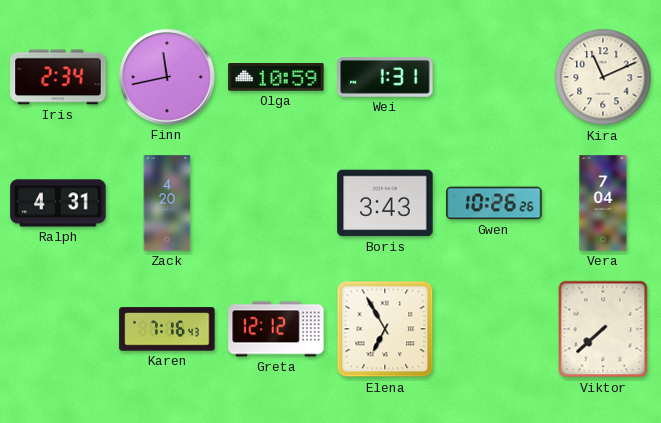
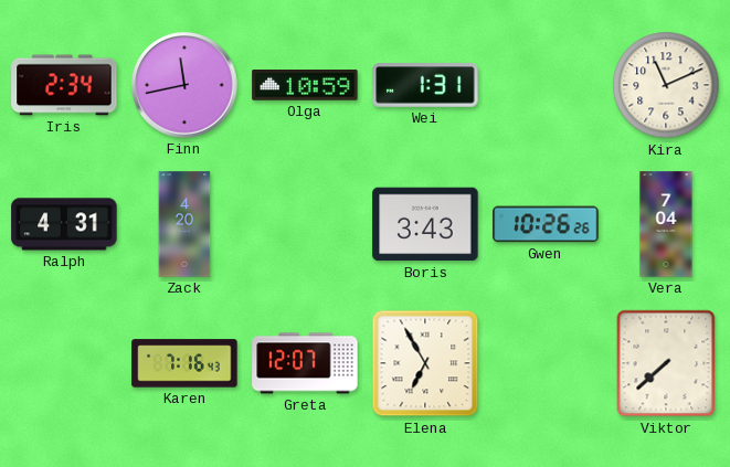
Greta: 12:12 -> 12:07 (305, 363)
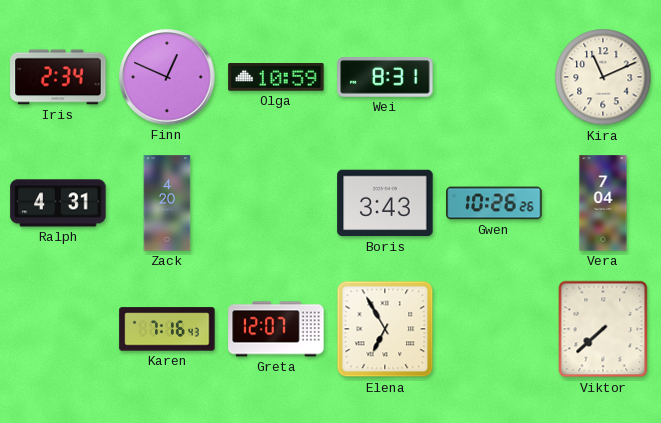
Finn: 11:43 -> 12:49 (167, 77)
Wei: 1:31 -> 8:31 (385, 77)
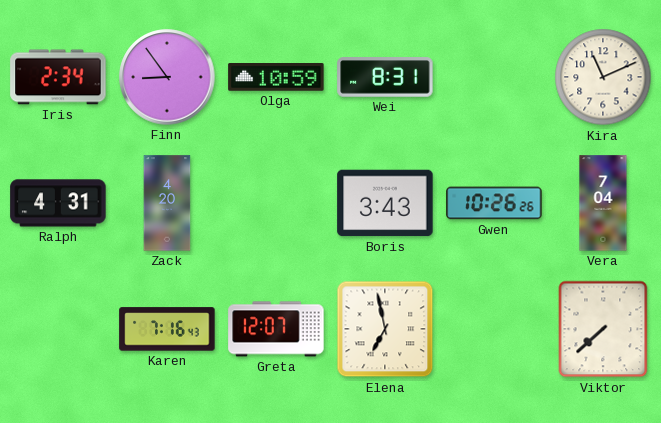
Finn: 12:49 -> 8:54 (167, 77)
Elena: 6:55 -> 6:58 (385, 329)
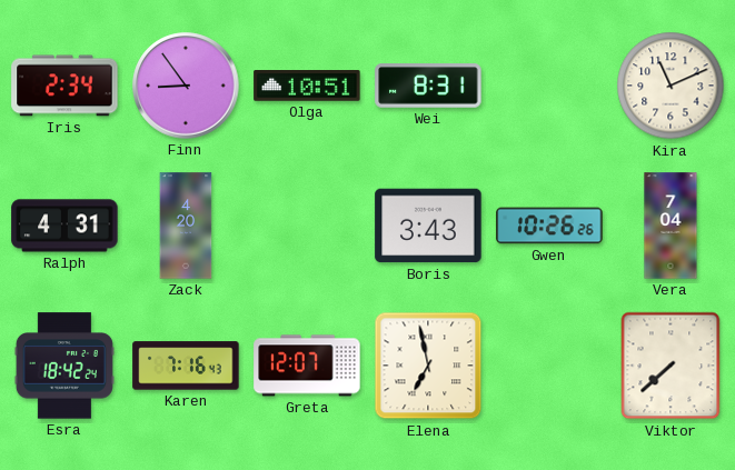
Olga: 10:59 -> 10:51 (307, 87)
Esra: none -> 18:42 (64, 366)
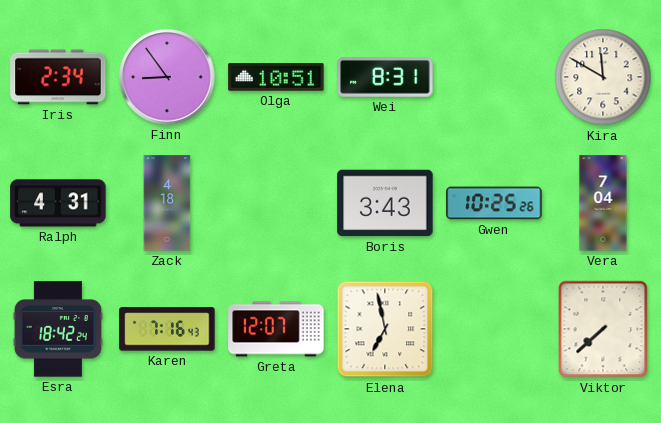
Kira: 11:11 -> 11:50 (603, 77)
Zack: 4:20 -> 4:18 (167, 203)
Gwen: 10:26 -> 10:25 (494, 203)
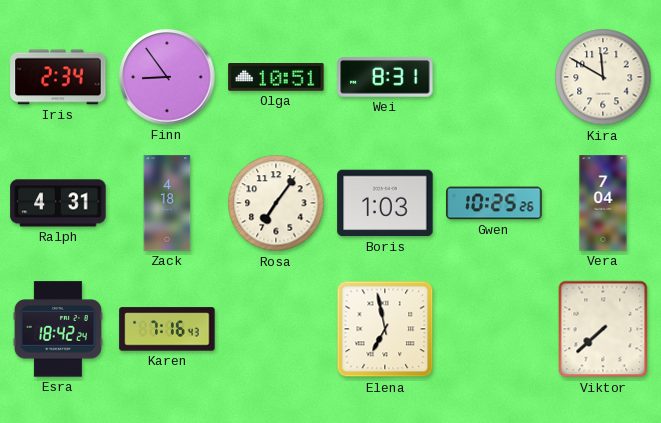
Rosa: none -> 7:06 (276, 203)
Boris: 3:43 -> 1:03 (385, 203)
Greta: 12:07 -> none (276, 329)
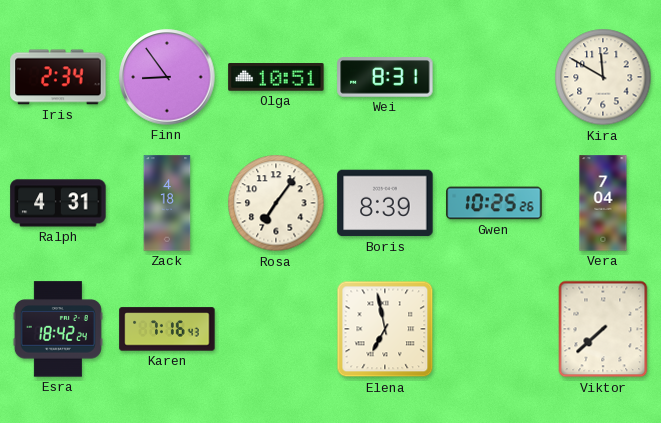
Boris: 1:03 -> 8:39 (385, 203)
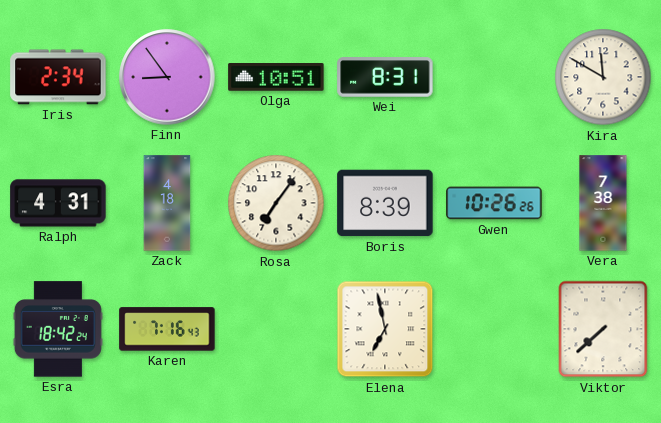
Gwen: 10:25 -> 10:26 (494, 203)
Vera: 7:04 -> 7:38 (603, 203)
